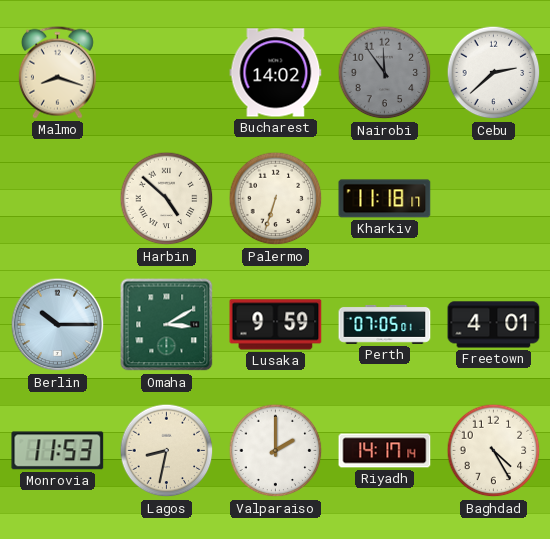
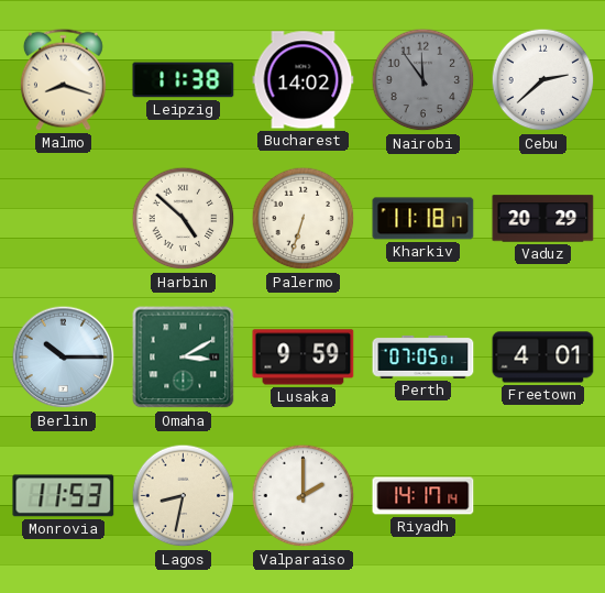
Leipzig: none -> 11:38 (184, 80)
Vaduz: none -> 20:29 (543, 219)
Baghdad: 4:25 -> none (494, 451)
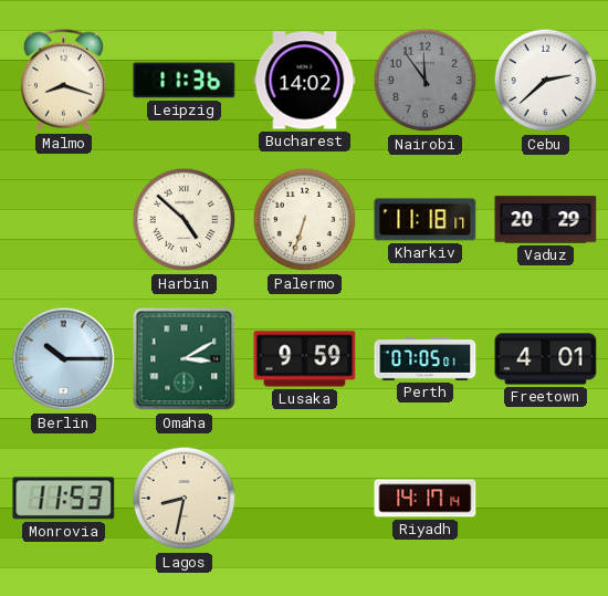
Leipzig: 11:38 -> 11:36 (185, 81)
Valparaiso: 2:00 -> none (304, 496)
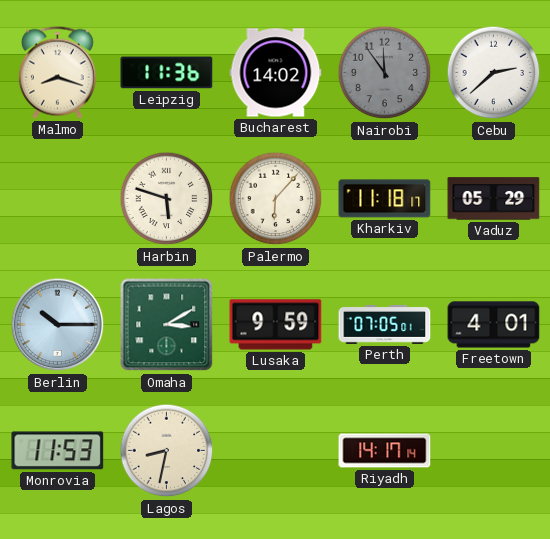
Harbin: 4:52 -> 5:48 (167, 199)
Palermo: 6:33 -> 6:07 (276, 199)
Vaduz: 20:29 -> 05:29 (494, 199)
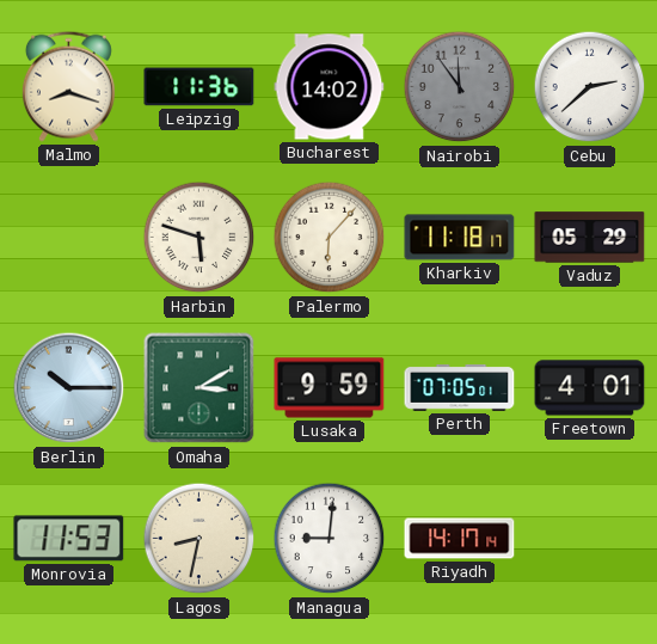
Managua: none -> 9:01 (330, 539)
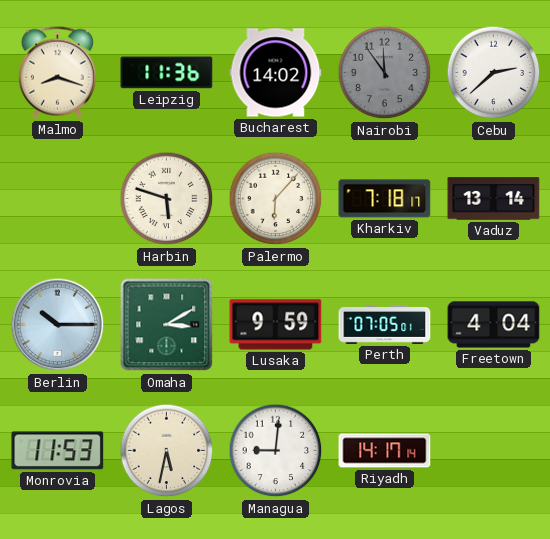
Kharkiv: 11:18 -> 7:18 (385, 199)
Vaduz: 05:29 -> 13:14 (494, 199)
Freetown: 4:01 -> 4:04 (494, 325)
Lagos: 8:32 -> 5:32 (167, 451)
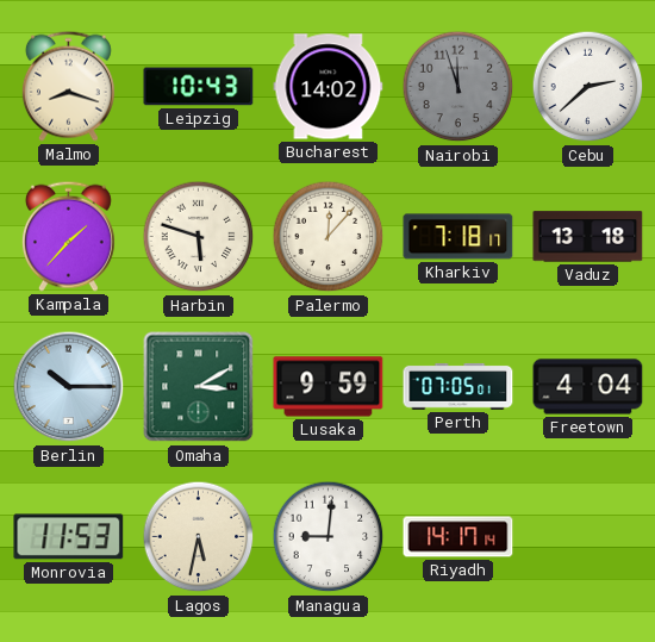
Leipzig: 11:36 -> 10:43 (199, 87)
Nairobi: 11:54 -> 11:57 (458, 87)
Kampala: none -> 1:37 (68, 236)
Palermo: 6:07 -> 12:07 (329, 237)
Vaduz: 13:14 -> 13:18 (588, 237)
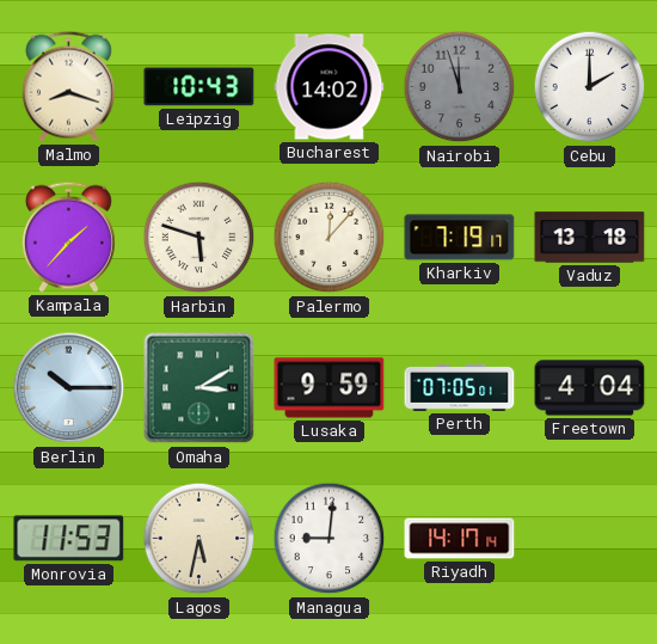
Cebu: 2:38 -> 2:00 (590, 87)
Kharkiv: 7:18 -> 7:19 (460, 238)
